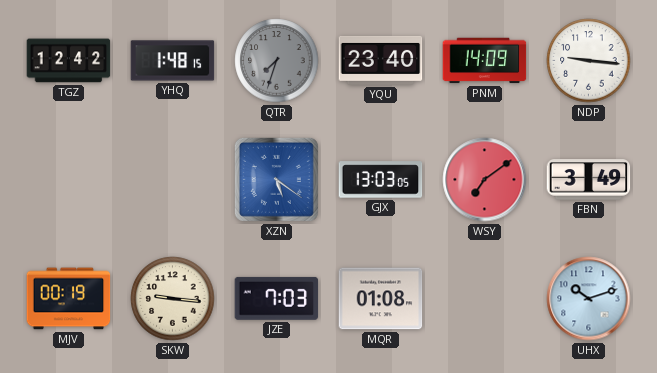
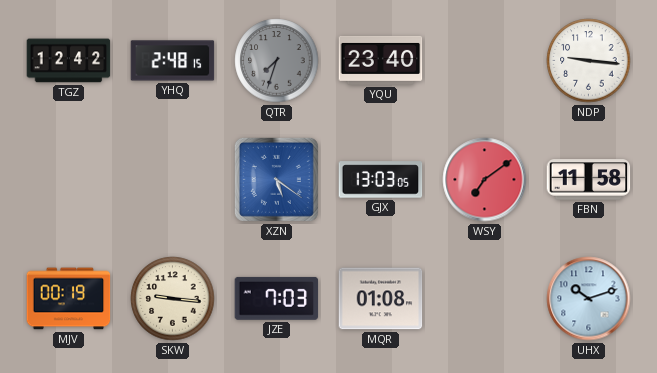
YHQ: 1:48 -> 2:48 (173, 61)
PNM: 14:09 -> none (485, 61)
FBN: 3:49 -> 11:58 (589, 180)
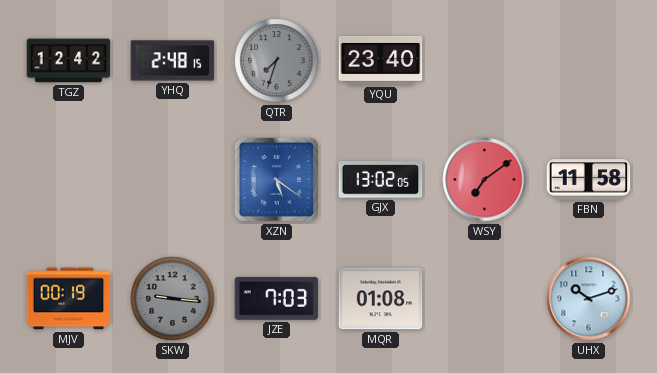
NDP: 9:16 -> none (589, 61)
GJX: 13:03 -> 13:02 (381, 180)
SKW dial: cream -> grey (173, 299)
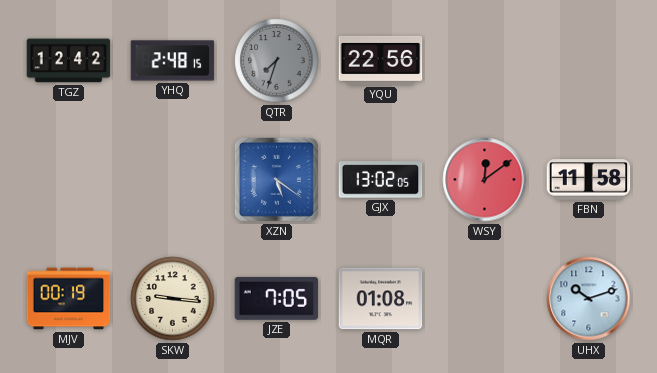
YQU: 23:40 -> 22:56 (381, 60)
WSY: 7:09 -> 12:09 (485, 180)
SKW dial: grey -> cream (173, 299)
JZE: 7:03 -> 7:05 (277, 298)
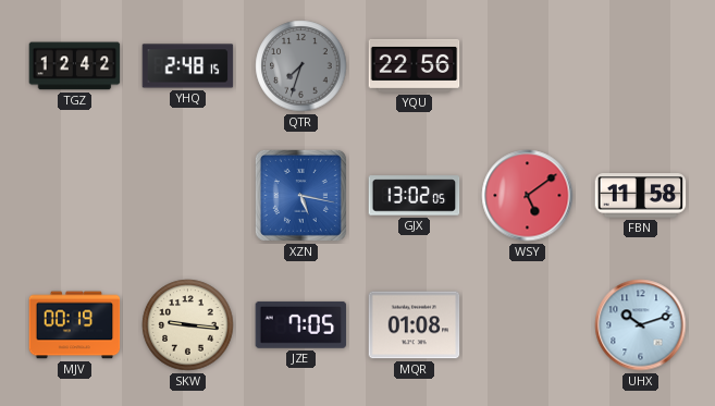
XZN: 5:21 -> 5:17 (300, 195)
WSY: 12:09 -> 5:09 (528, 196)
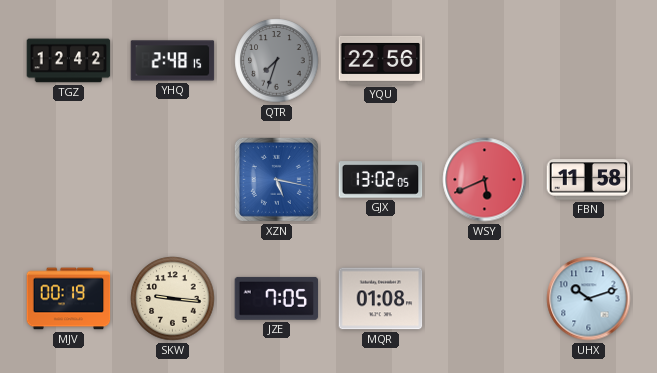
WSY: 5:09 -> 5:41 (485, 180)
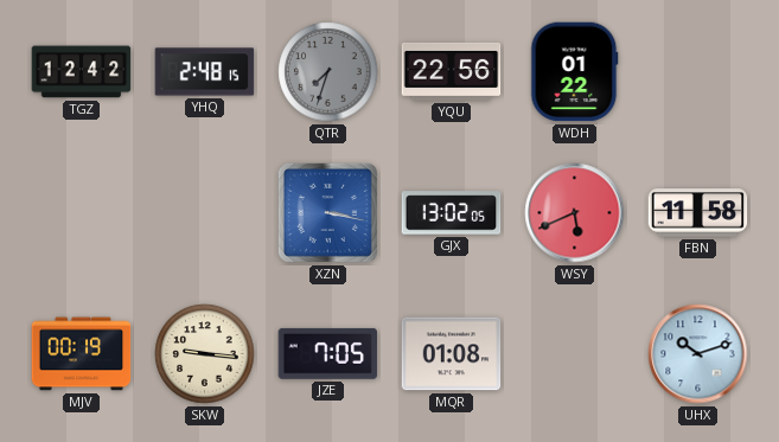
WDH: none -> 01:22 (575, 72)
XZN: 5:17 -> 3:17 (327, 212)
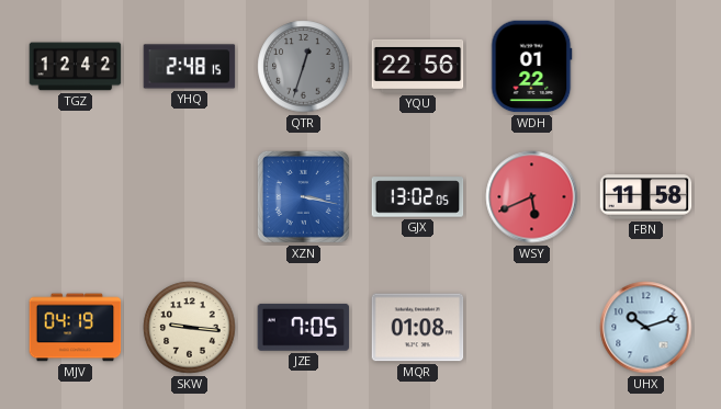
QTR: 7:33 -> 12:33 (304, 67)
MJV: 00:19 -> 04:19 (76, 328)
